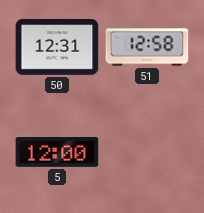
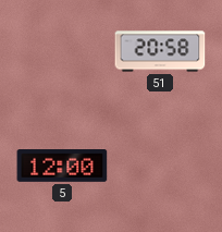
50: 12:31 -> none (57, 47)
51: 12:58 -> 20:58 (160, 51)
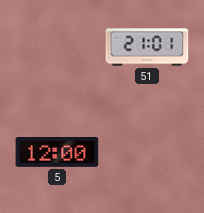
51: 20:58 -> 21:01 (147, 47)
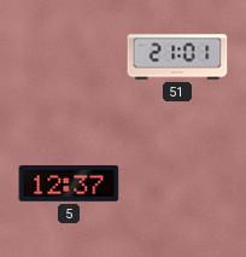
5: 12:00 -> 12:37 (69, 185)
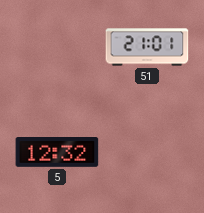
5: 12:37 -> 12:32 (57, 153)
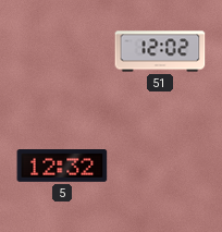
51: 21:01 -> 12:02 (160, 51)
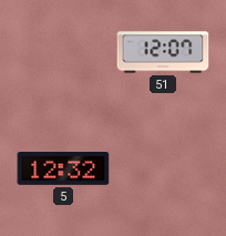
51: 12:02 -> 12:07 (163, 52)
